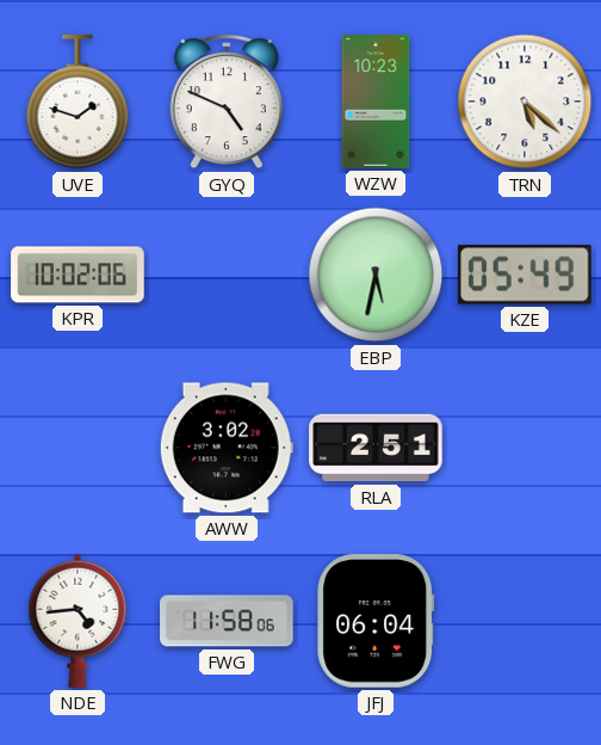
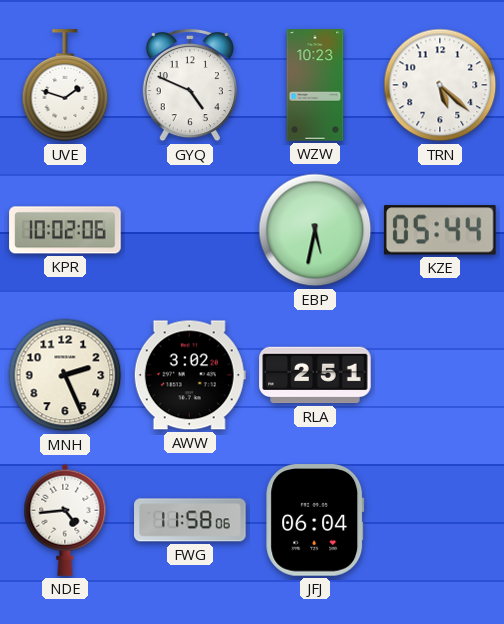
KZE: 05:49 -> 05:44 (440, 230)
MNH: none -> 2:26 (65, 375)
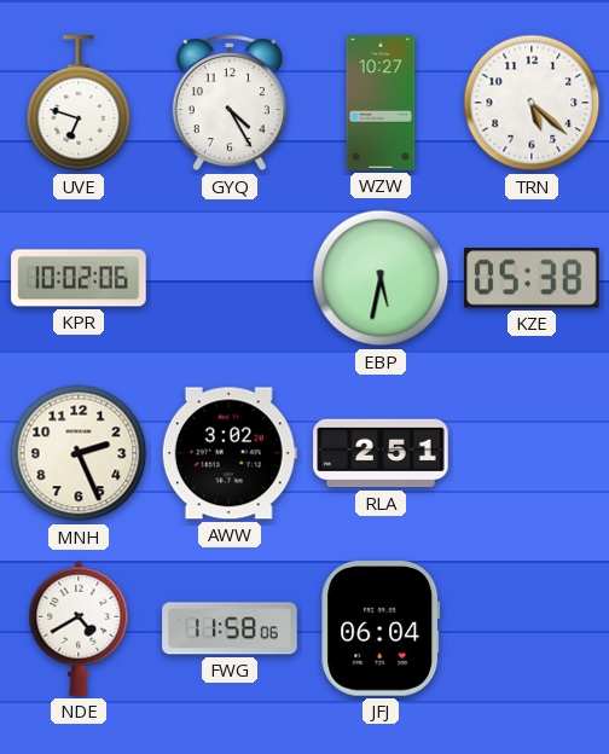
UVE: 1:48 -> 6:48 (79, 104)
GYQ: 4:49 -> 4:25 (230, 104)
WZW: 10:23 -> 10:27 (381, 103)
KZE: 05:44 -> 05:38 (532, 278)
NDE: 4:44 -> 4:40 (79, 628)
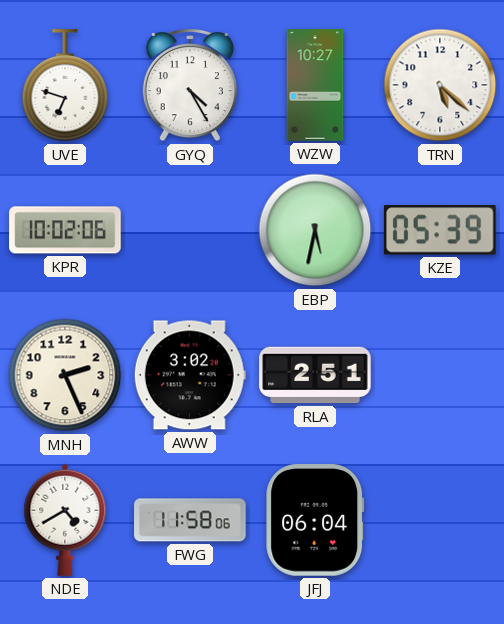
KZE: 05:38 -> 05:39 (440, 230)
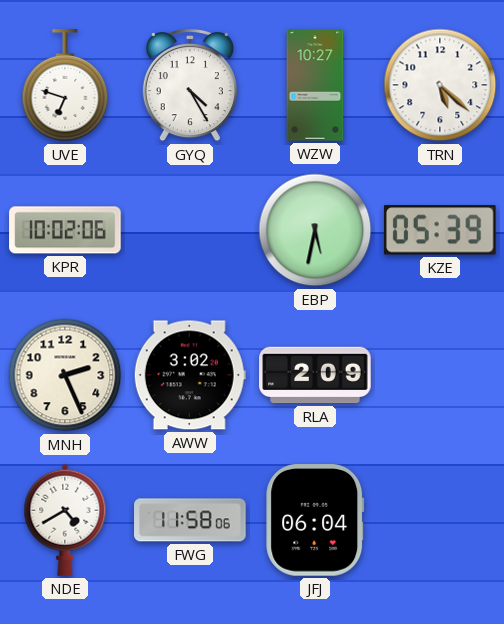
RLA: 2:51 -> 2:09 (315, 375)
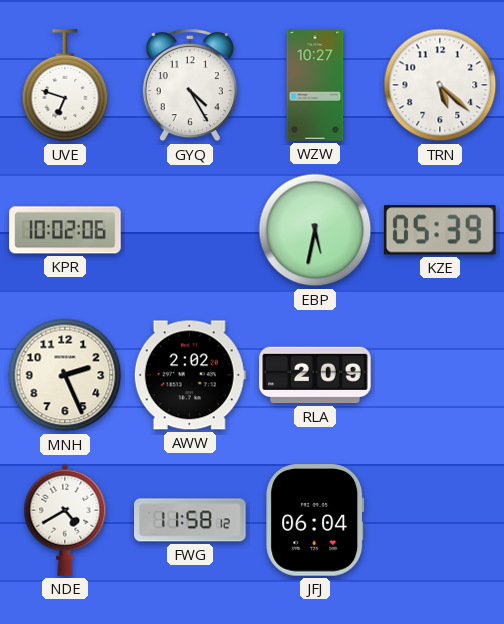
AWW: 3:02 -> 2:02 (190, 375)
FWG: 11:58:06 -> 11:58:12 (190, 520)
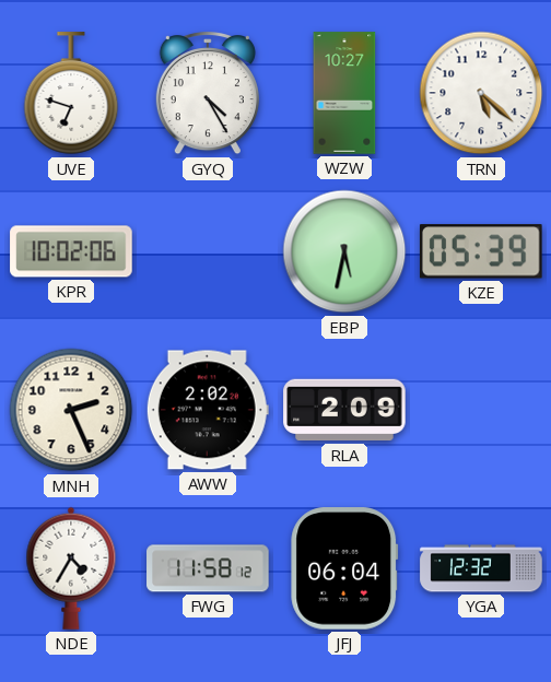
NDE: 4:40 -> 4:35 (71, 568)
YGA: none -> 12:32 (481, 568)
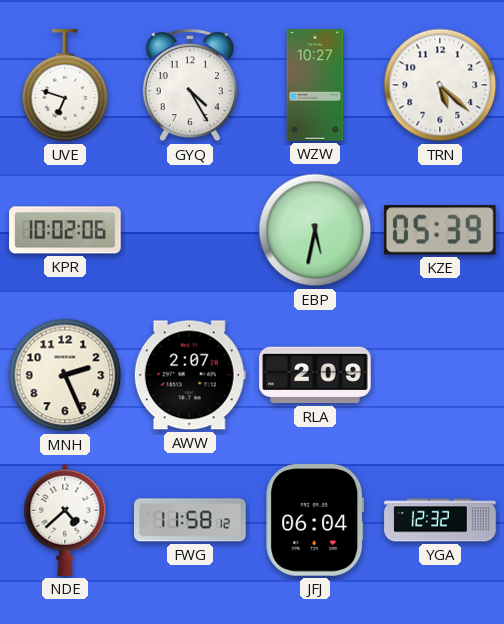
AWW: 2:02 -> 2:07 (190, 375)
NDE: 4:35 -> 4:38 (65, 520)
